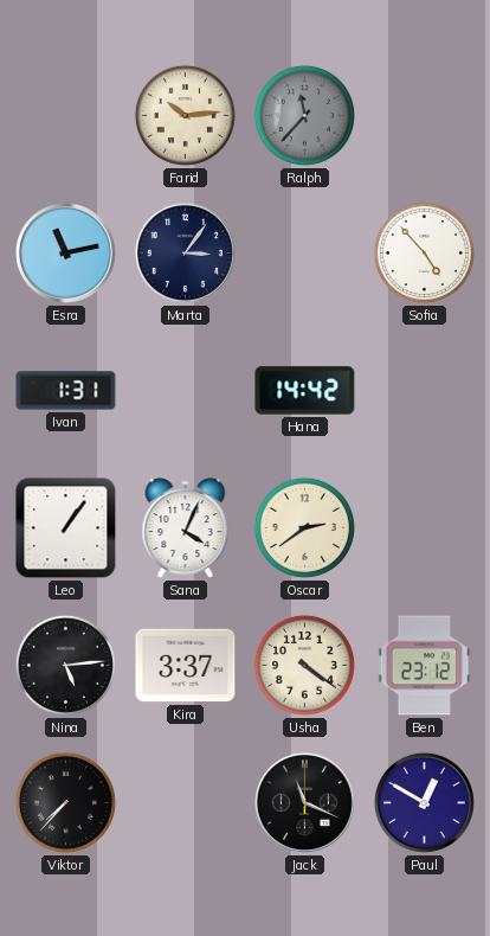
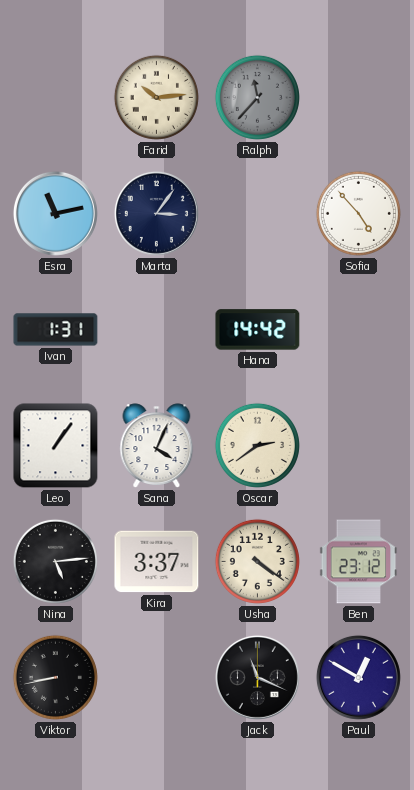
Viktor: 7:37 -> 8:43 (55, 677)
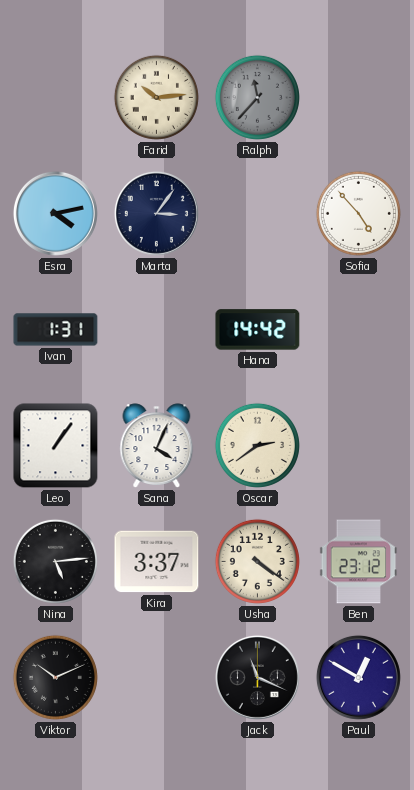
Esra: 11:13 -> 4:13 (55, 213)
Viktor: 8:43 -> 10:11 (55, 677)
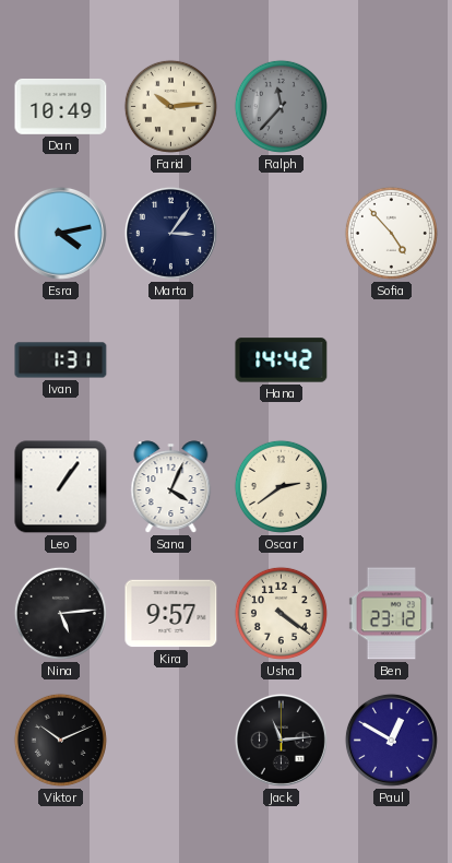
Dan: none -> 10:49 (61, 106)
Kira: 3:37 -> 9:57 (171, 614)
Jack: 11:19 -> 11:14 (281, 740)
